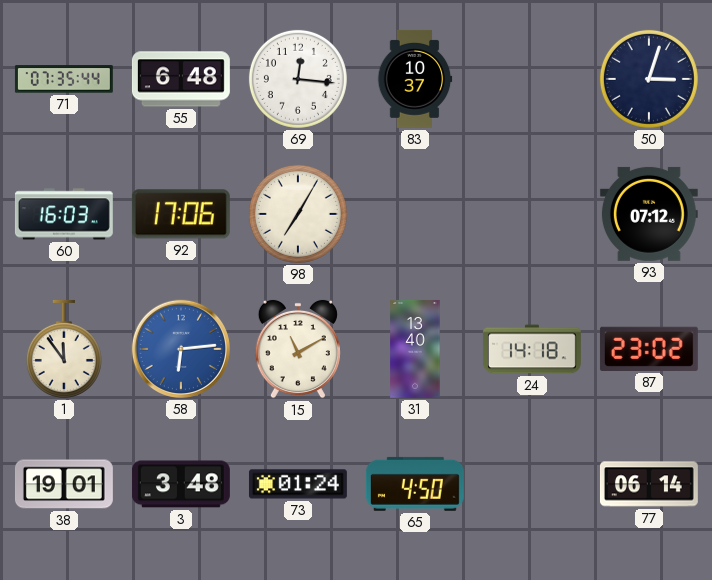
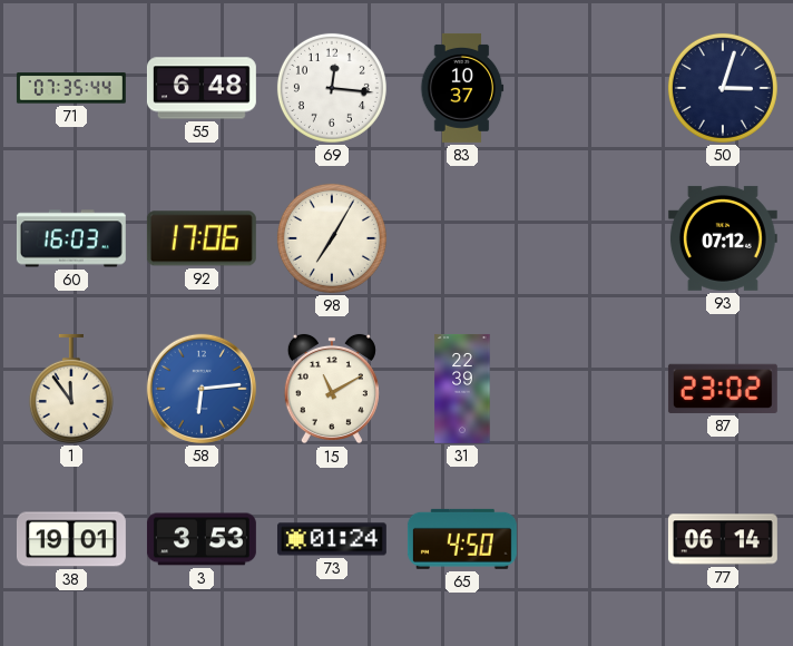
31: 13:40 -> 22:39 (462, 389)
24: 14:18 -> none (532, 349)
3: 3:48 -> 3:53 (202, 539)
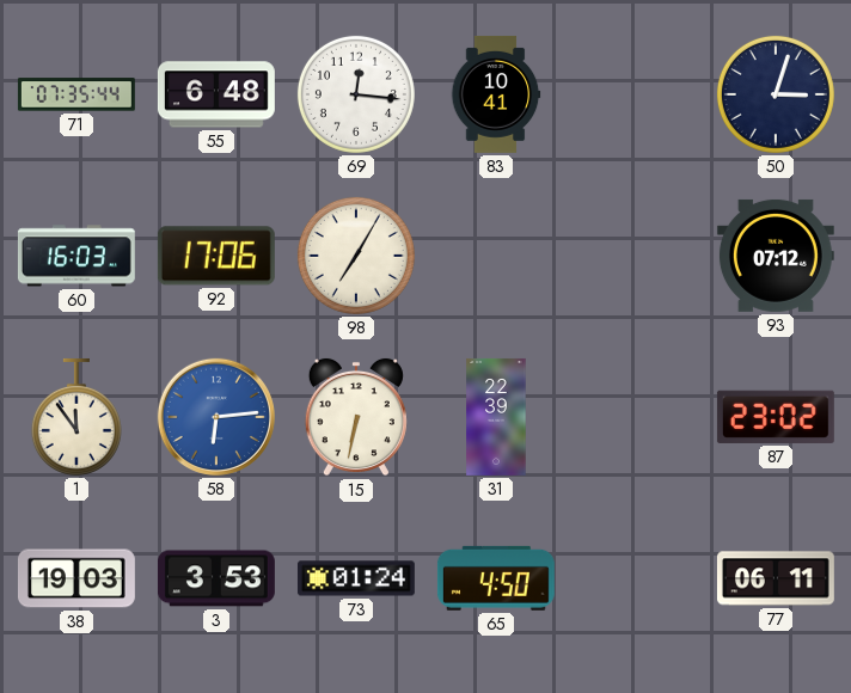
83: 10:37 -> 10:41 (496, 94)
15: 11:10 -> 6:32 (356, 417)
38: 19:01 -> 19:03 (76, 578)
77: 06:14 -> 06:11 (776, 578)
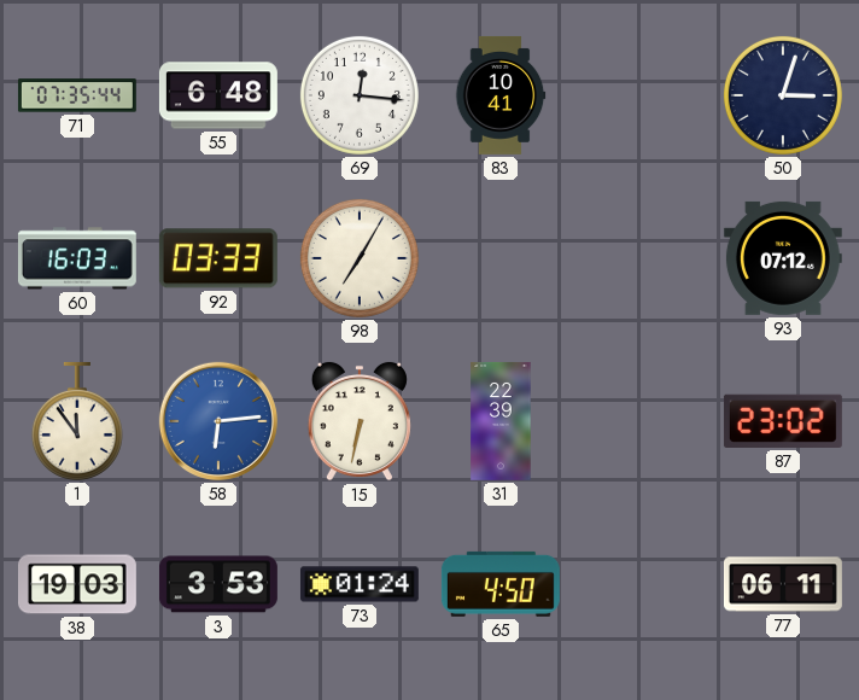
92: 17:06 -> 03:33 (218, 258)
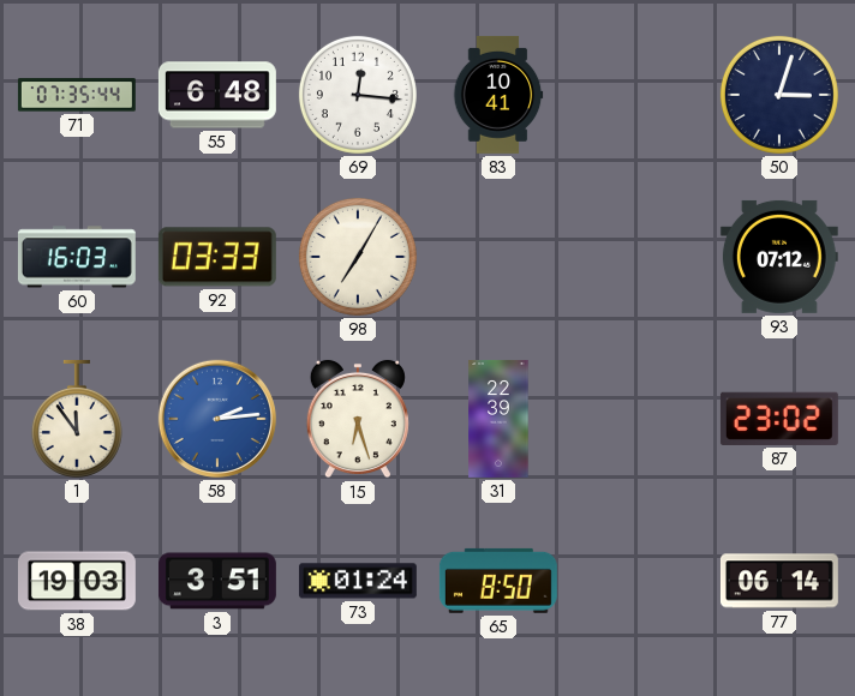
58: 6:14 -> 2:14 (217, 419)
15: 6:32 -> 6:27 (358, 419)
3: 3:53 -> 3:51 (217, 581)
65: 4:50 -> 8:50 (498, 581)
77: 06:11 -> 06:14 (779, 581)
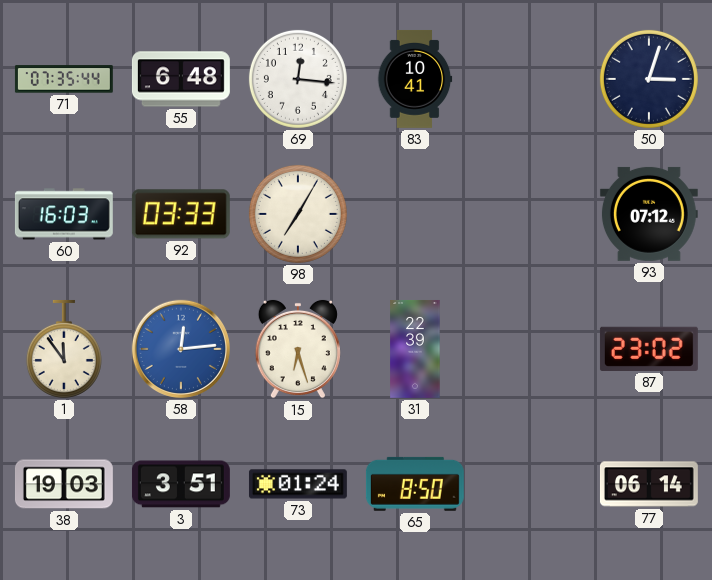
58: 2:14 -> 12:14 (181, 349)
